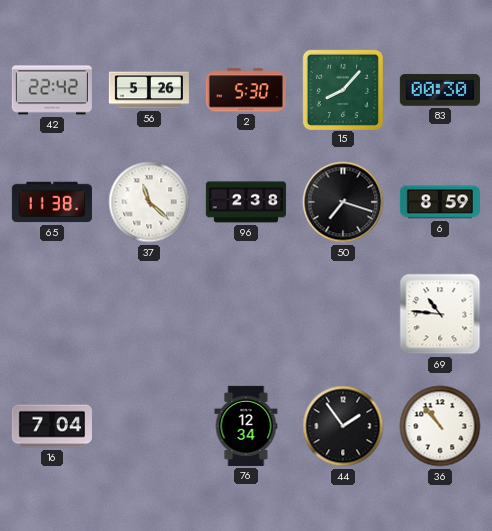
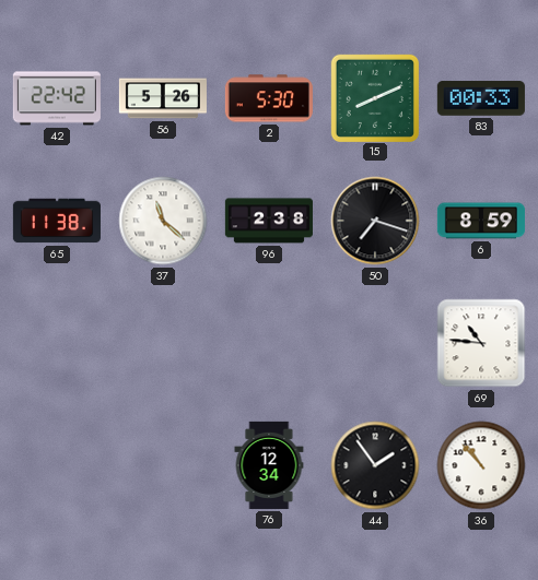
15: 8:07 -> 8:11 (374, 97)
83: 00:30 -> 00:33 (481, 98)
16: 7:04 -> none (52, 426)
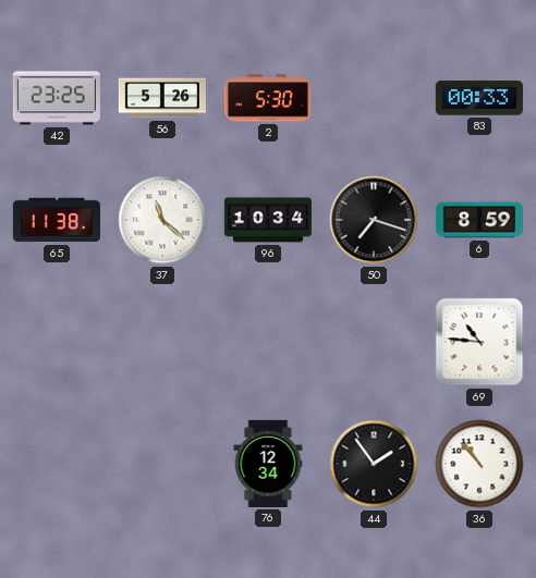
42: 22:42 -> 23:25 (57, 98)
15: 8:11 -> none (374, 97)
96: 2:38 -> 10:34 (268, 220)
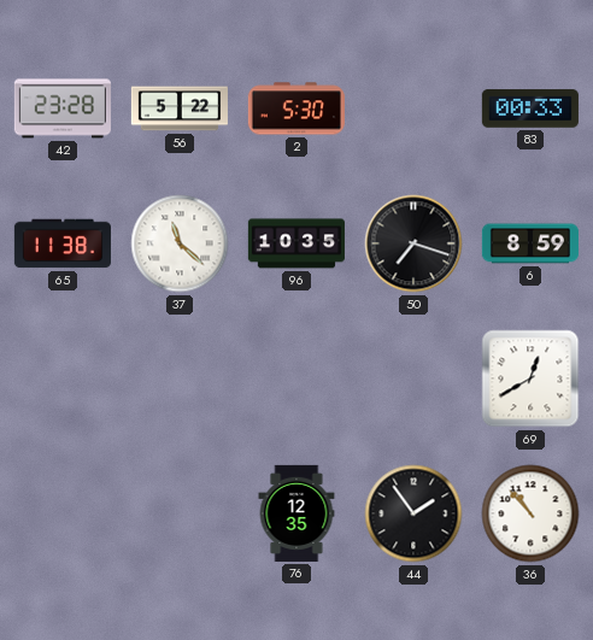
42: 23:25 -> 23:28 (63, 108)
56: 5:26 -> 5:22 (180, 108)
96: 10:34 -> 10:35 (296, 243)
69: 10:46 -> 12:40 (530, 378)
76: 12:34 -> 12:35 (296, 513)
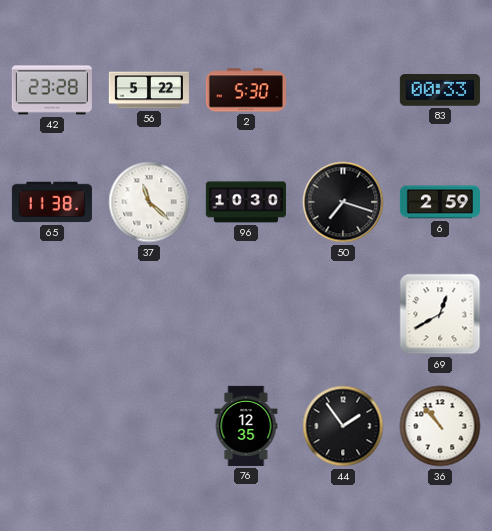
96: 10:35 -> 10:30 (246, 202)
6: 8:59 -> 2:59 (440, 202)
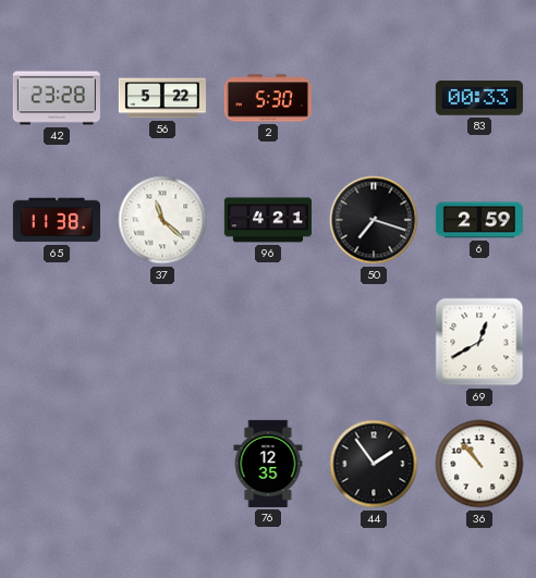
96: 10:30 -> 4:21 (268, 220)
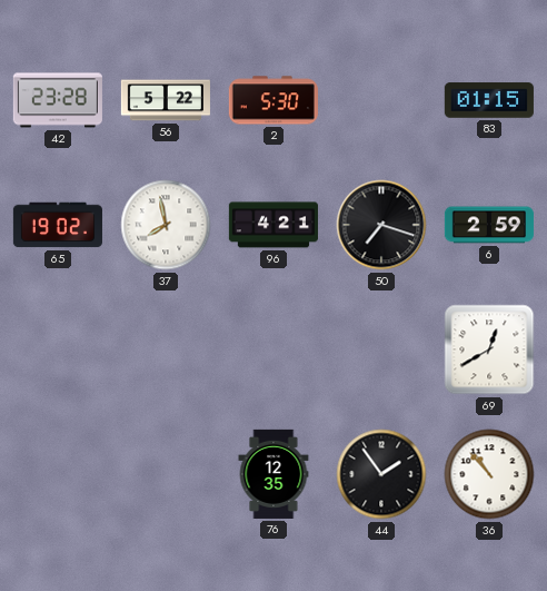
83: 00:33 -> 01:15 (489, 100)
65: 11:38 -> 19:02 (58, 225)
37: 11:22 -> 7:58 (166, 225)
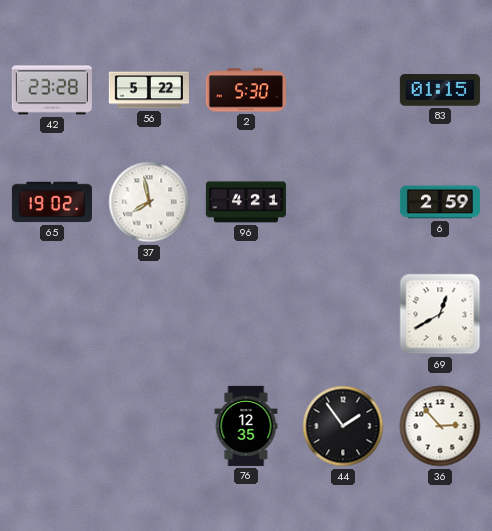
50: 7:18 -> none (381, 225)
36: 10:53 -> 2:53 (440, 426)
